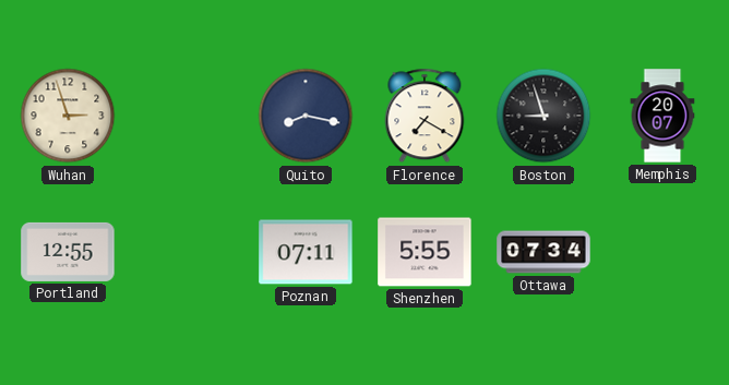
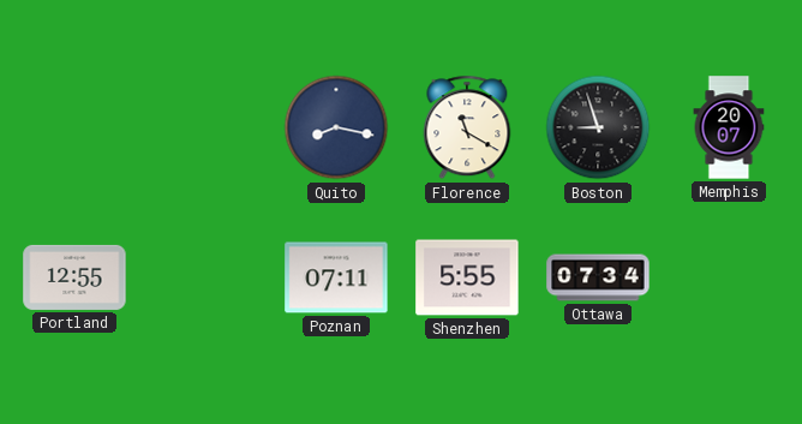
Wuhan: 2:57 -> none (68, 116)
Florence: 7:20 -> 11:20 (467, 127)
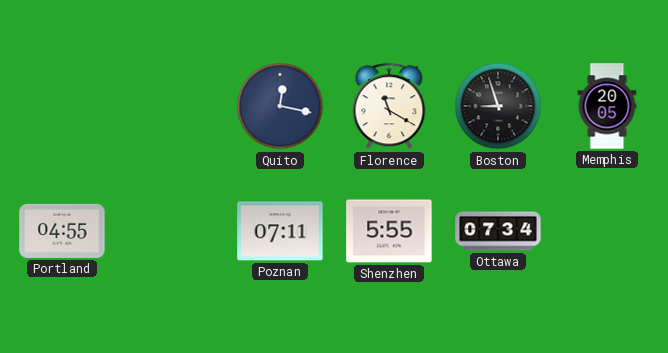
Quito: 8:17 -> 12:17 (280, 106)
Memphis: 20:07 -> 20:05 (607, 106)
Portland: 12:55 -> 04:55 (62, 231)
